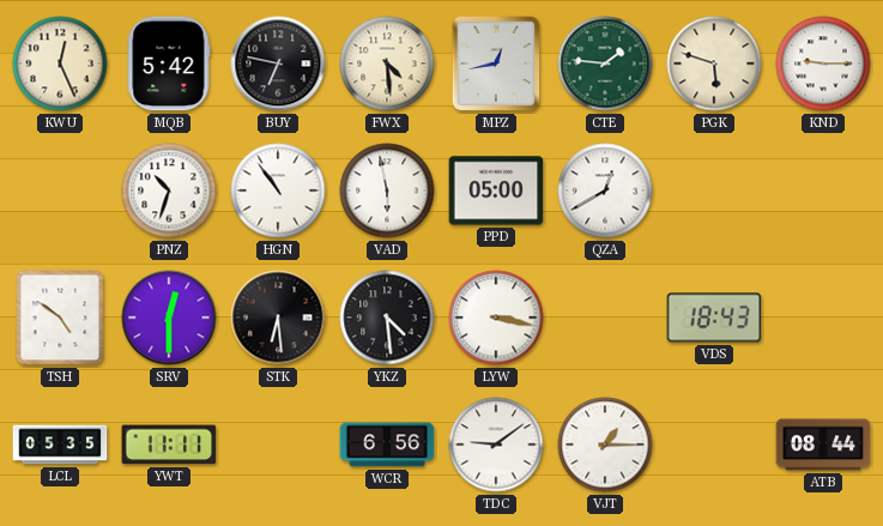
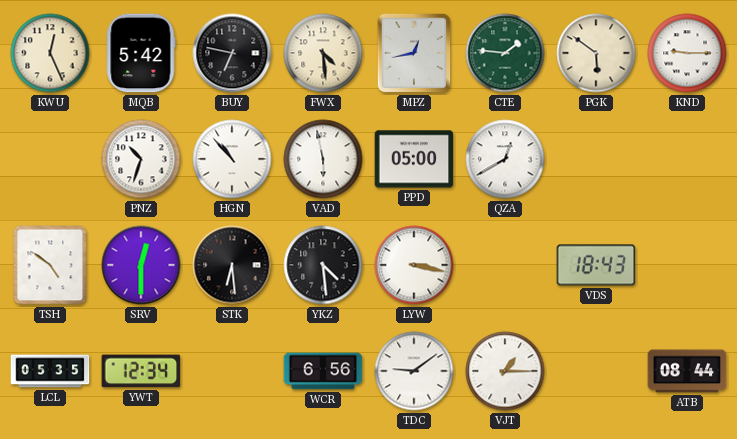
PGK: 5:48 -> 5:51 (596, 53)
HGN: 10:54 -> 10:53 (232, 159)
YWT: 11:11 -> 12:34 (141, 371)
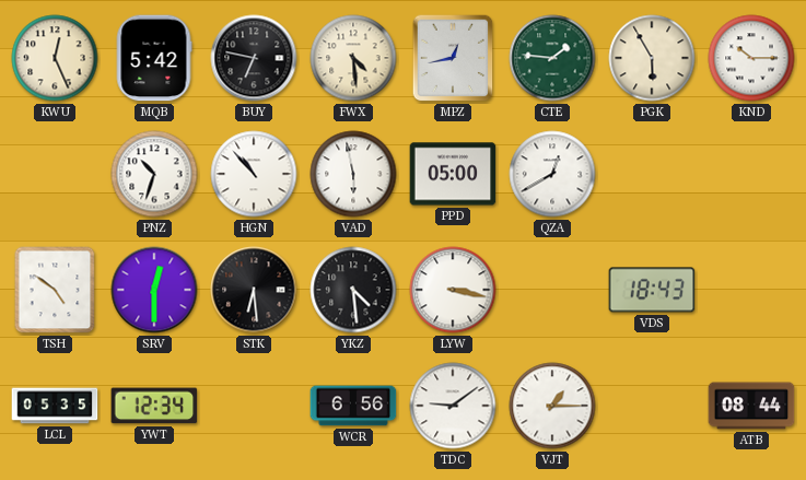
PGK: 5:51 -> 5:55 (652, 58)
KND: 9:15 -> 10:15 (751, 58)
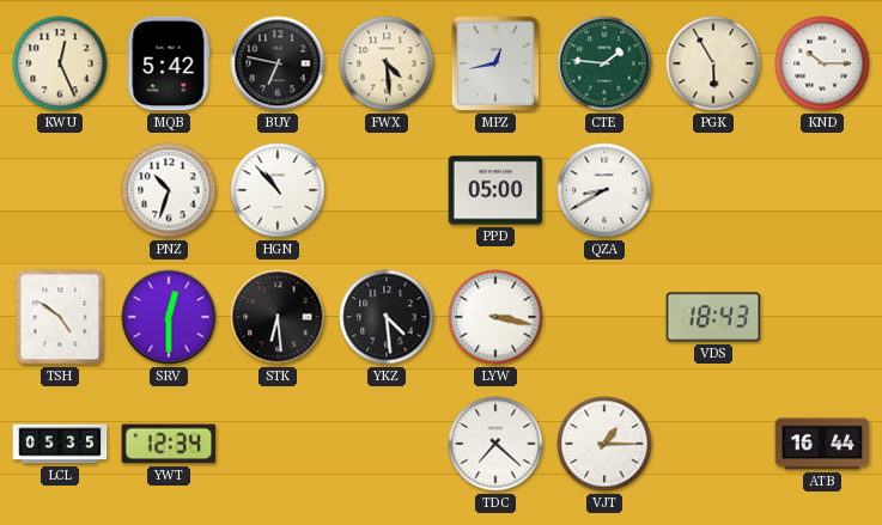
VAD: 5:58 -> none (353, 174)
QZA: 12:40 -> 8:40 (604, 190)
WCR: 6:56 -> none (353, 406)
TDC: 9:09 -> 7:22 (495, 444)
ATB: 08:44 -> 16:44 (822, 444)
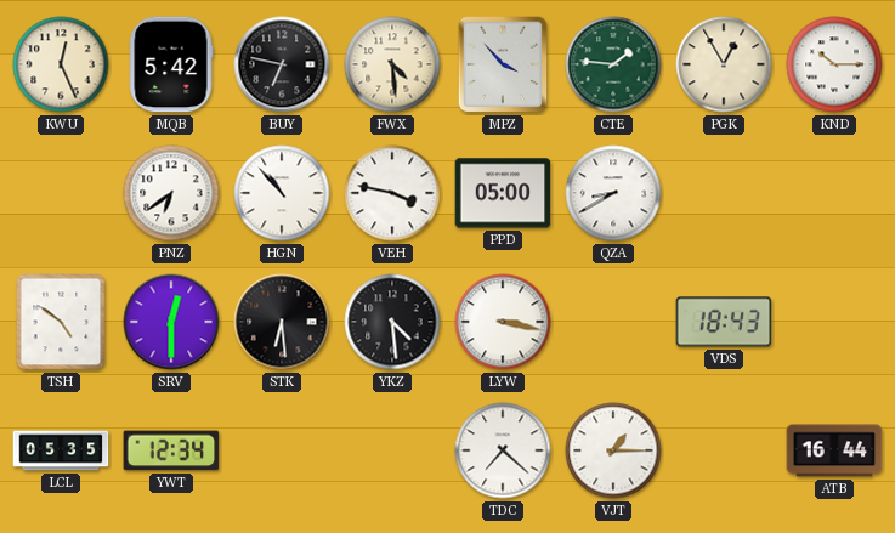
MPZ: 12:43 -> 3:53 (503, 64)
PGK: 5:55 -> 12:55 (724, 64)
PNZ: 10:33 -> 6:39 (171, 193)
VEH: none -> 3:47 (392, 193)
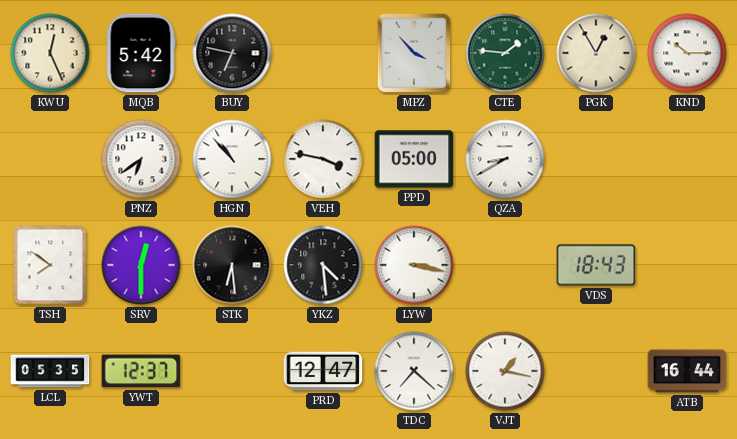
FWX: 4:29 -> none (392, 64)
TSH: 4:51 -> 7:51 (50, 265)
YWT: 12:34 -> 12:37 (141, 371)
PRD: none -> 12:47 (323, 371)
VJT: 1:15 -> 1:17 (505, 371)
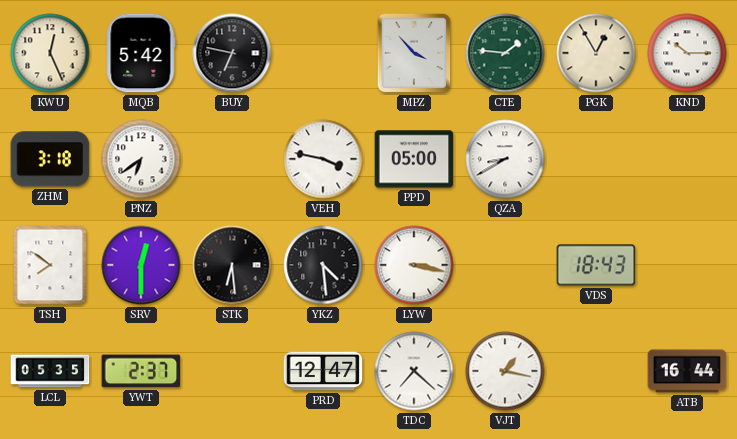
ZHM: none -> 3:18 (50, 159)
HGN: 10:53 -> none (232, 159)
YWT: 12:37 -> 2:37 (141, 371)
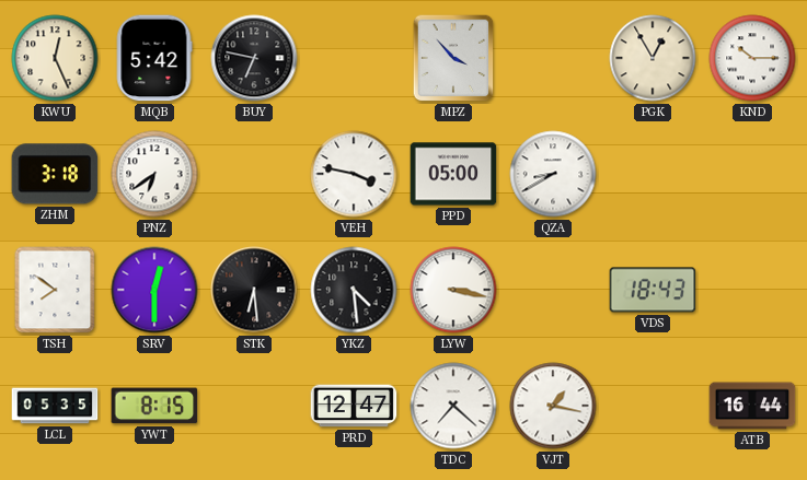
CTE: 1:46 -> none (505, 53)
YWT: 2:37 -> 8:15 (154, 406)
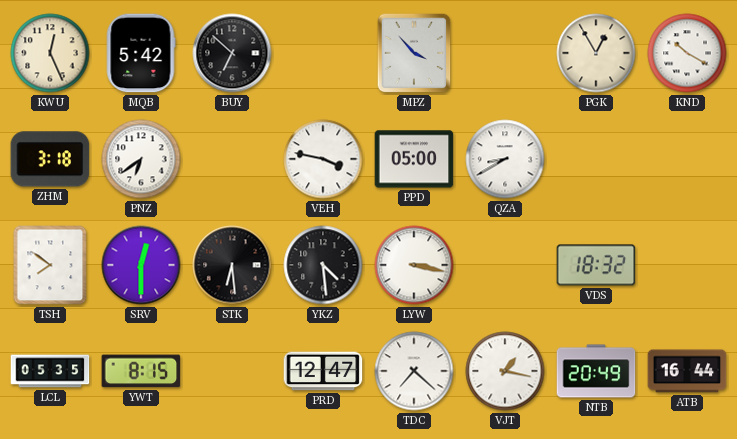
BUY: 6:47 -> 6:52 (232, 53)
KND: 10:15 -> 10:20 (687, 53)
VDS: 18:43 -> 18:32 (596, 265)
NTB: none -> 20:49 (596, 371)
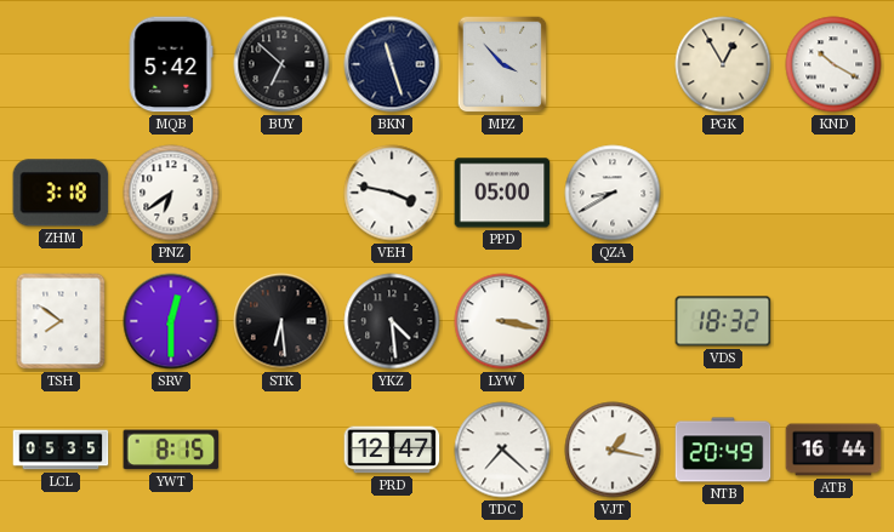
KWU: 12:26 -> none (50, 53)
BKN: none -> 11:27 (392, 64)
